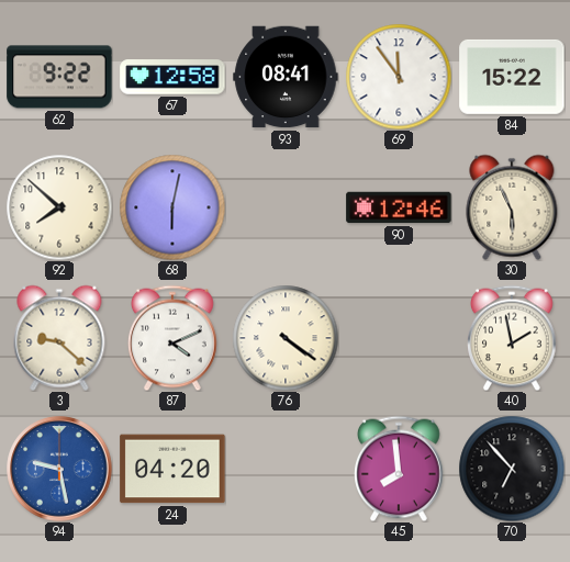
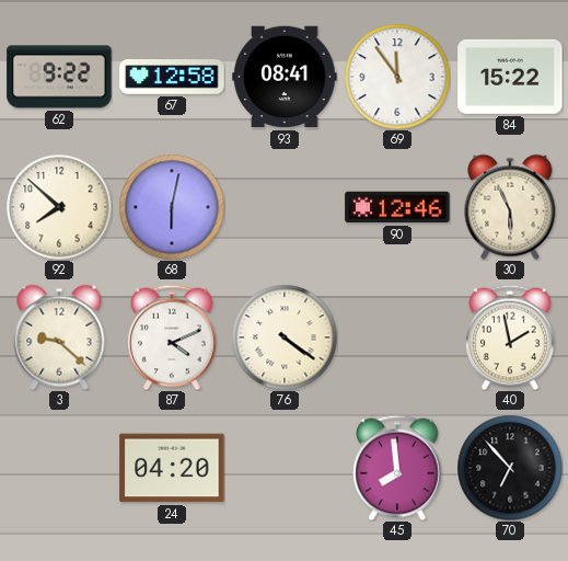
94: 9:28 -> none (59, 469)
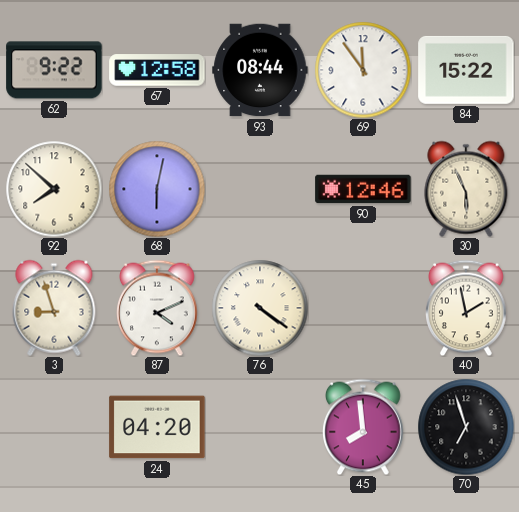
93: 08:41 -> 08:44 (260, 70)
3: 9:22 -> 8:57 (54, 308)
70: 6:53 -> 6:57 (466, 427)
